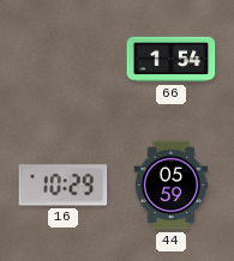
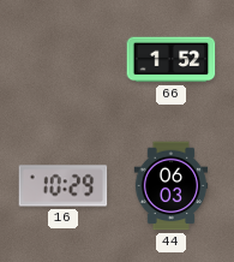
66: 1:54 -> 1:52 (172, 60)
44: 05:59 -> 06:03 (172, 186)
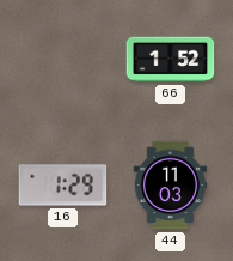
16: 10:29 -> 1:29 (63, 186)
44: 06:03 -> 11:03 (171, 186)
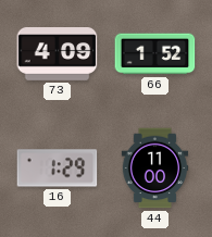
73: none -> 4:09 (58, 54)
44: 11:03 -> 11:00 (155, 169)
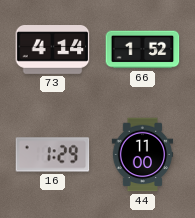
73: 4:09 -> 4:14 (53, 50)
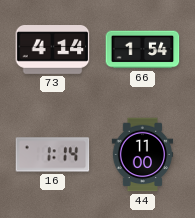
66: 1:52 -> 1:54 (143, 50)
16: 1:29 -> 1:14 (53, 155)
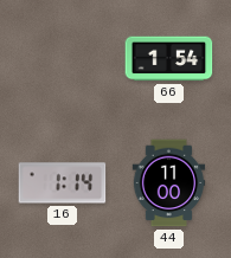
73: 4:14 -> none (53, 50)
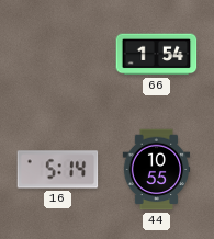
16: 1:14 -> 5:14 (58, 170)
44: 11:00 -> 10:55 (157, 170)
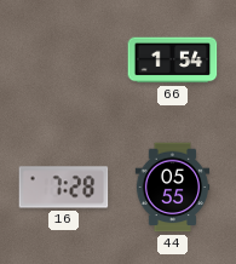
16: 5:14 -> 7:28 (64, 188)
44: 10:55 -> 05:55 (173, 188)
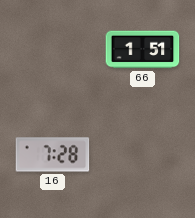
66: 1:54 -> 1:51 (143, 50)
44: 05:55 -> none (173, 188)
